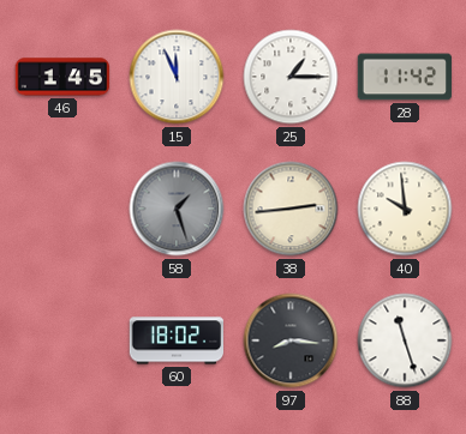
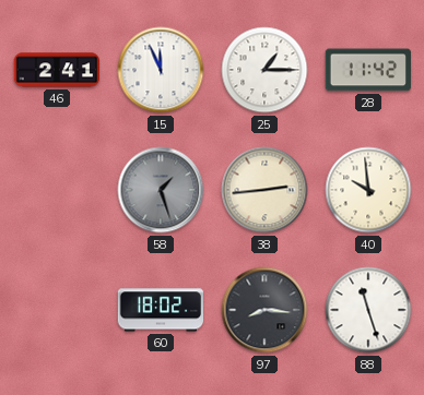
46: 1:45 -> 2:41 (57, 70)
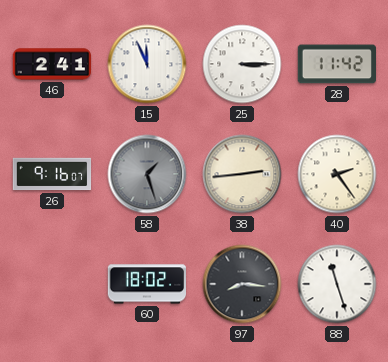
25: 1:15 -> 3:15 (242, 64)
26: none -> 9:16 (52, 174)
40: 9:59 -> 2:24 (337, 174)
